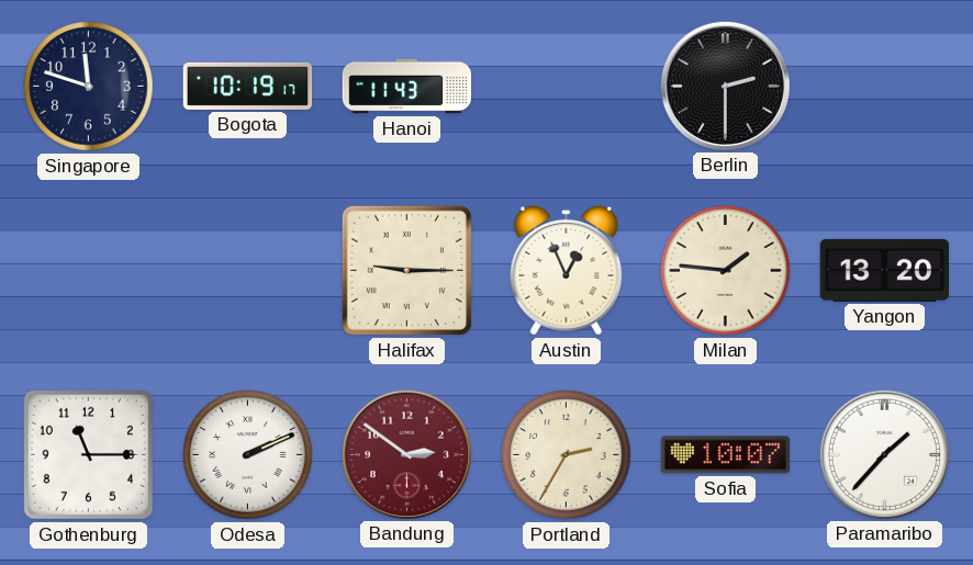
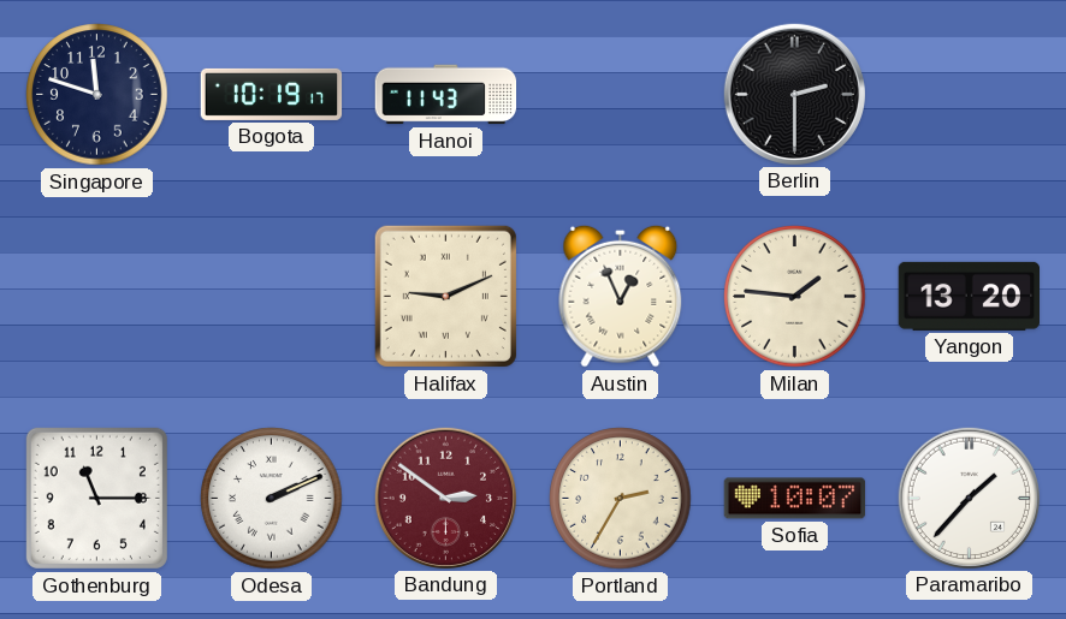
Halifax: 9:15 -> 9:11 (445, 296)
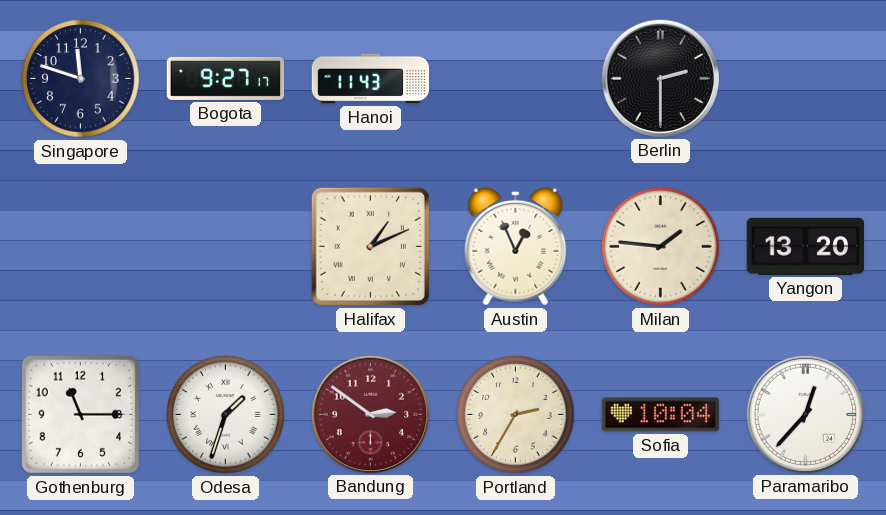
Bogota: 10:19 -> 9:27 (226, 78)
Halifax: 9:11 -> 1:11 (370, 246)
Odesa: 2:11 -> 1:33 (226, 415)
Sofia: 10:07 -> 10:04 (661, 415)
Paramaribo: 1:37 -> 12:37 (805, 414)
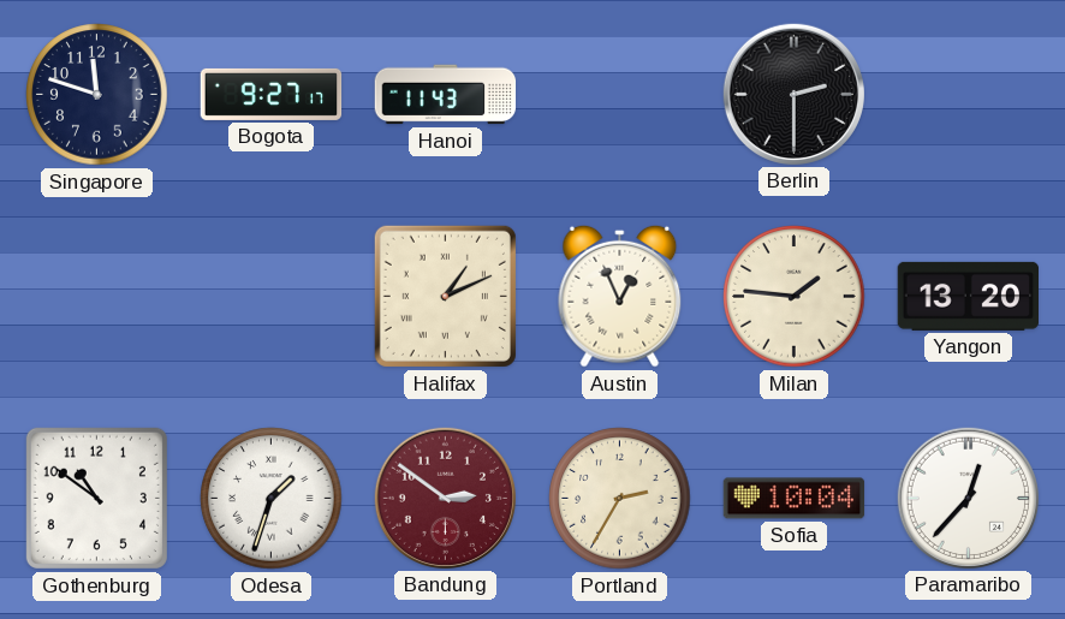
Gothenburg: 11:15 -> 10:51 (96, 498)
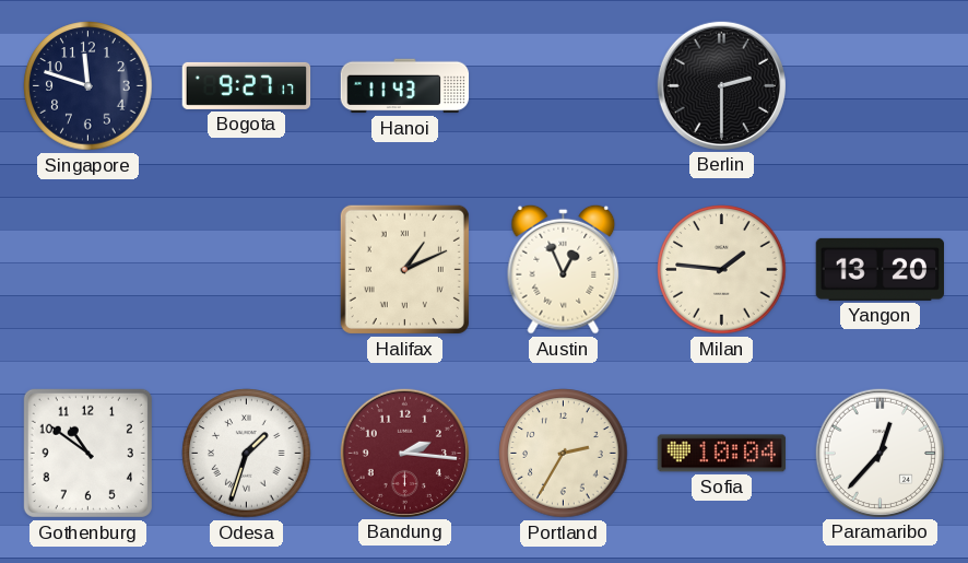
Bandung: 2:51 -> 2:16 (404, 453)
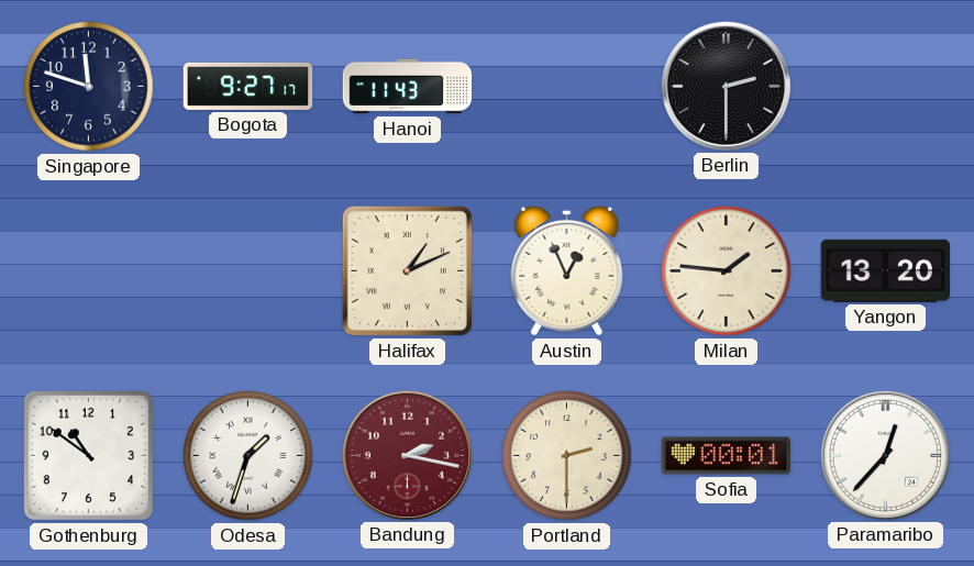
Bandung: 2:16 -> 2:17 (407, 455)
Portland: 2:35 -> 2:30 (567, 456)
Sofia: 10:04 -> 00:01 (727, 456)
